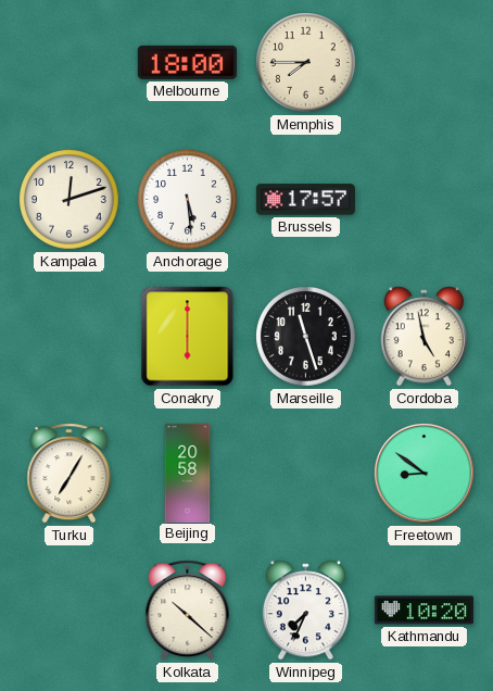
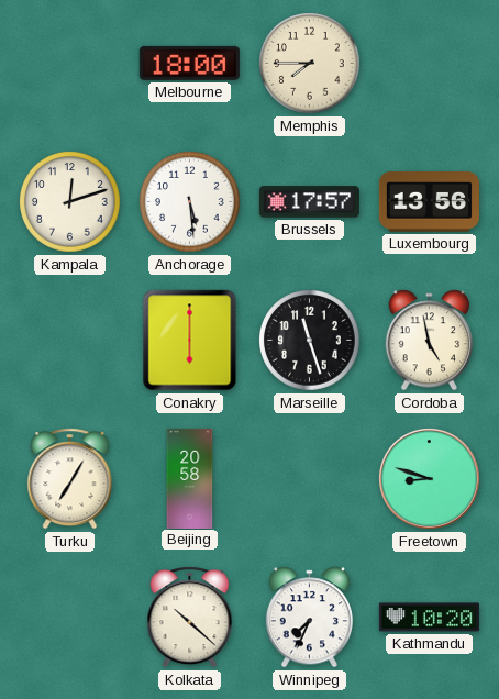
Luxembourg: none -> 13:56 (429, 202)
Freetown: 8:51 -> 8:48 (430, 479)
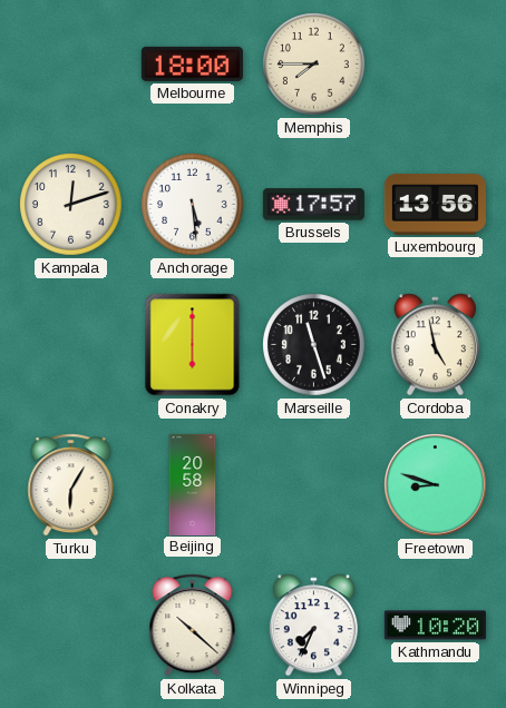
Turku: 7:05 -> 6:05 (71, 485)
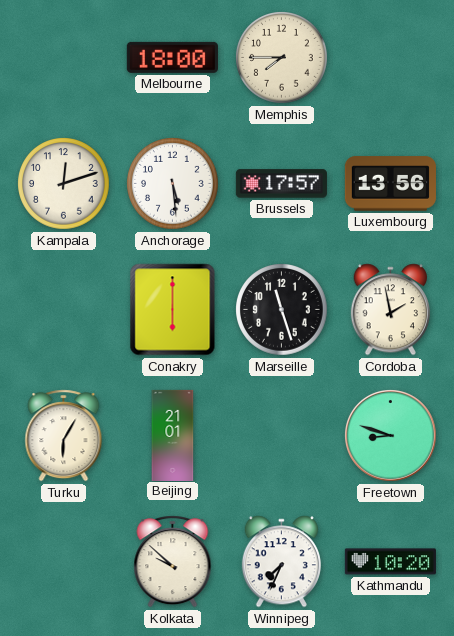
Cordoba: 4:58 -> 1:58 (390, 310)
Beijing: 20:58 -> 21:01 (173, 435)
Kolkata: 10:22 -> 9:52 (173, 562)
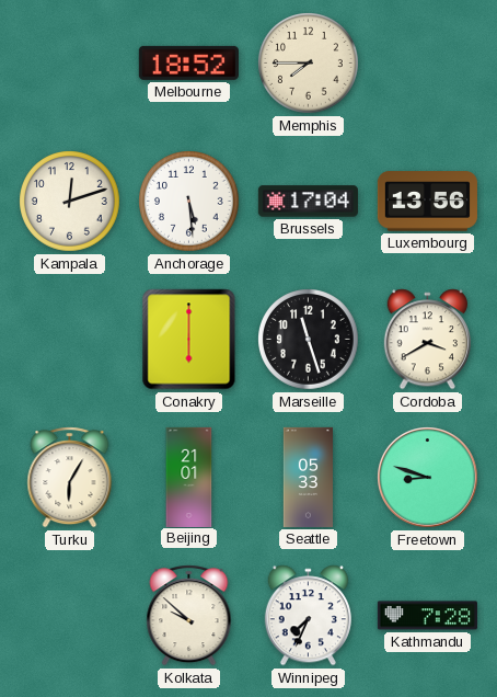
Melbourne: 18:00 -> 18:52 (188, 62)
Brussels: 17:57 -> 17:04 (308, 202)
Cordoba: 1:58 -> 3:40 (427, 340)
Seattle: none -> 05:33 (309, 477)
Kathmandu: 10:20 -> 7:28 (427, 616)
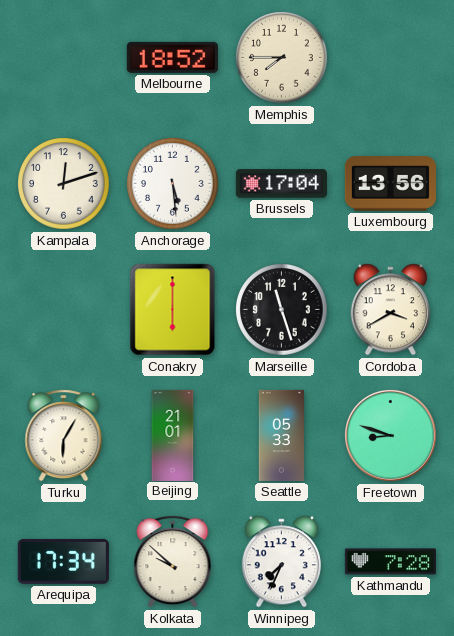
Arequipa: none -> 17:34 (63, 561)
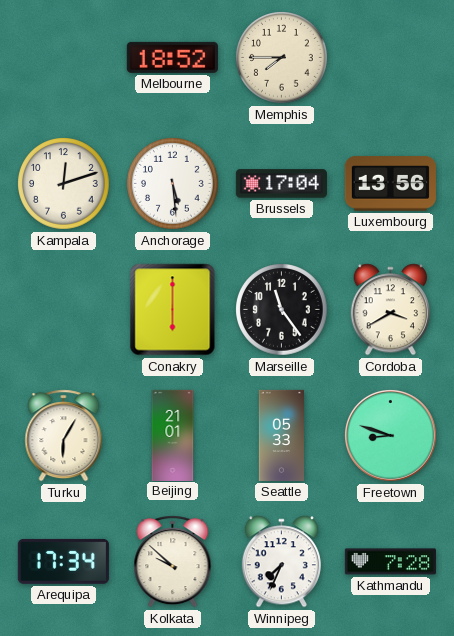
Marseille: 11:27 -> 11:24 (282, 310)
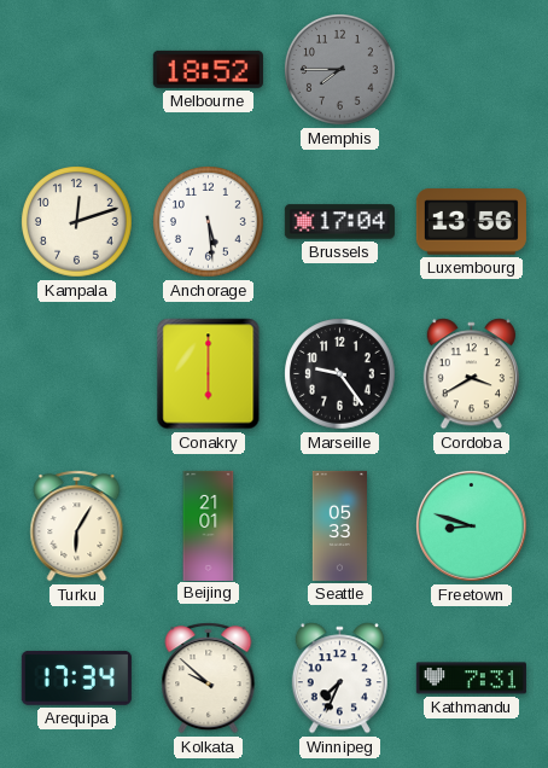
Memphis dial: cream -> grey (340, 70)
Marseille: 11:24 -> 9:24 (340, 374)
Kathmandu: 7:28 -> 7:31 (471, 679)
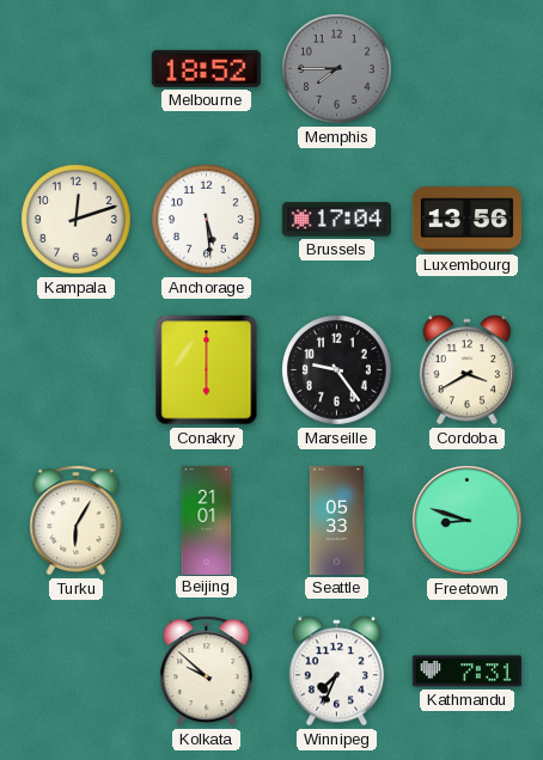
Arequipa: 17:34 -> none (76, 677)
